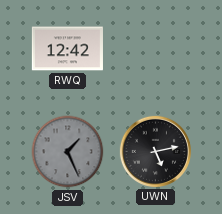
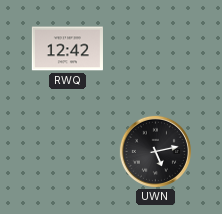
JSV: 1:26 -> none (68, 152)
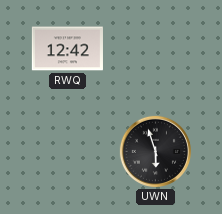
UWN: 5:13 -> 5:57 (155, 151)
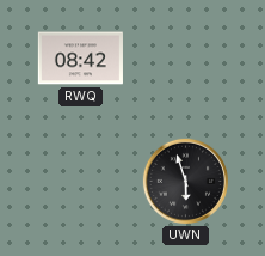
RWQ: 12:42 -> 08:42 (80, 59)
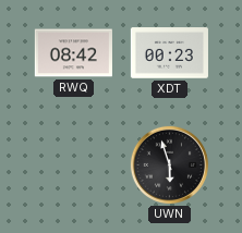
XDT: none -> 00:23 (169, 53)
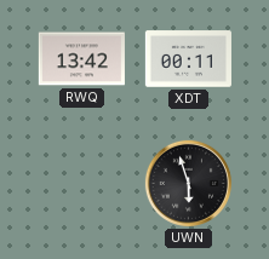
RWQ: 08:42 -> 13:42 (81, 59)
XDT: 00:23 -> 00:11 (188, 59)
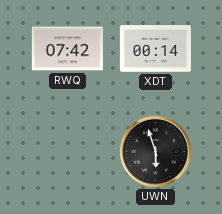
RWQ: 13:42 -> 07:42 (67, 49)
XDT: 00:11 -> 00:14 (155, 49)
